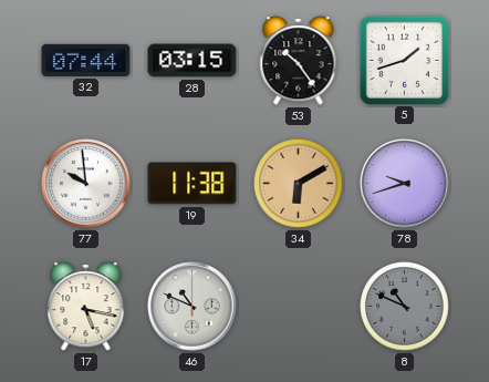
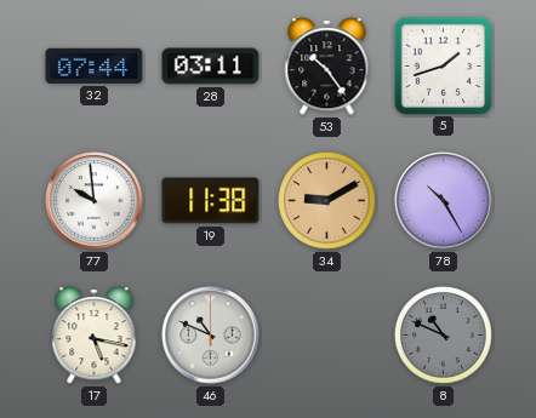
28: 03:15 -> 03:11 (211, 67)
34: 6:10 -> 9:10 (327, 201)
78: 9:42 -> 10:25 (444, 201)
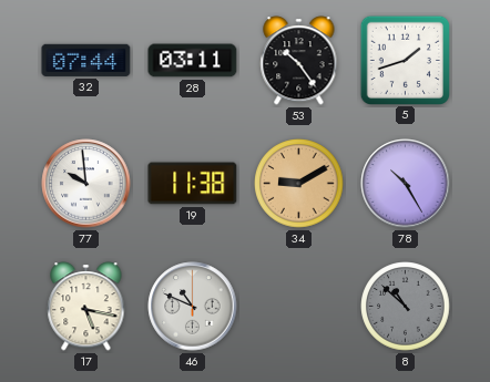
8: 10:49 -> 10:52 (406, 307)
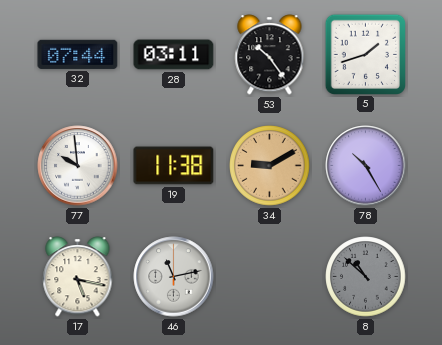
46: 10:49 -> 11:13 (174, 277)
